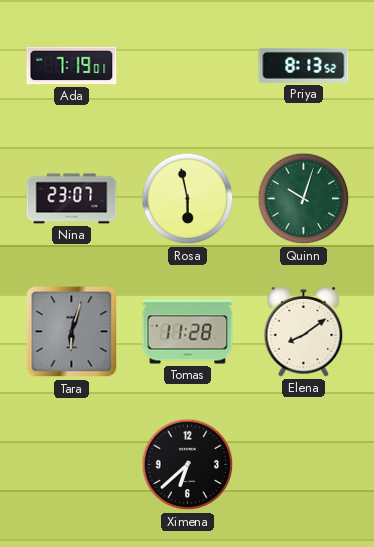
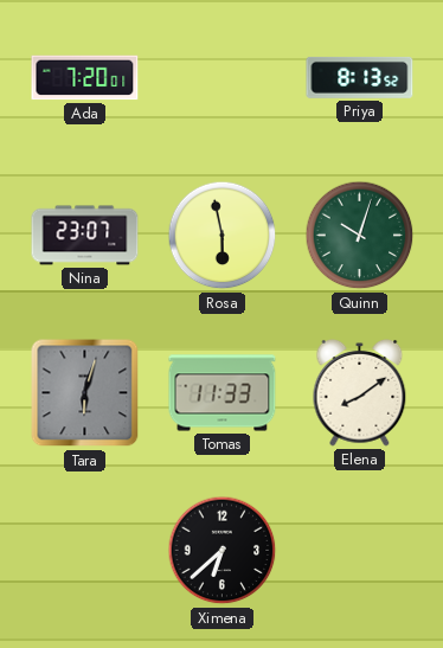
Ada: 7:19 -> 7:20 (85, 78)
Tomas: 11:28 -> 11:33 (223, 393)
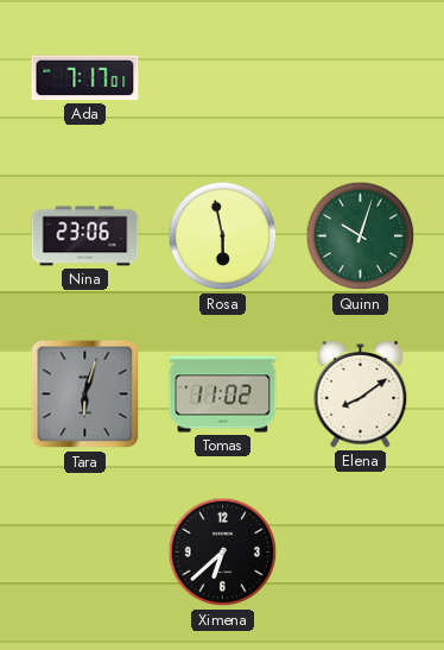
Ada: 7:20 -> 7:17 (85, 78)
Priya: 8:13 -> none (360, 77)
Nina: 23:07 -> 23:06 (85, 236)
Tomas: 11:33 -> 11:02 (223, 395)
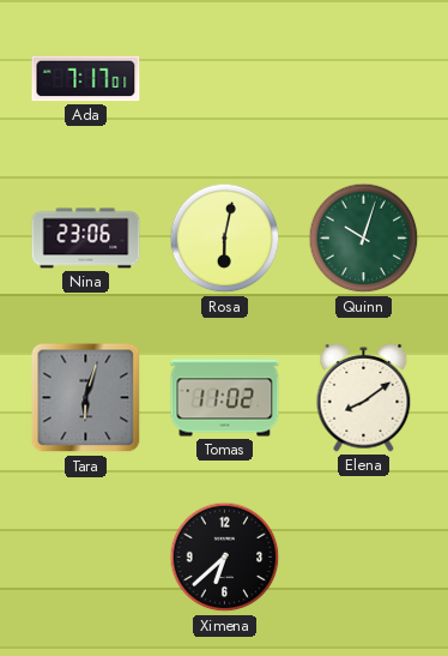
Rosa: 5:58 -> 6:02 (225, 239)
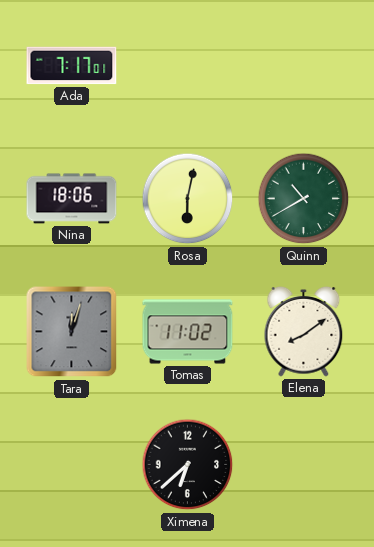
Nina: 23:06 -> 18:06 (72, 199)
Quinn: 10:03 -> 10:40 (304, 199)
Tara: 6:03 -> 12:03 (72, 332)
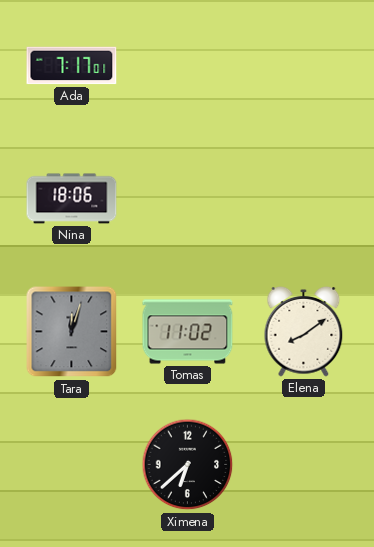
Rosa: 6:02 -> none (188, 199)
Quinn: 10:40 -> none (304, 199)
